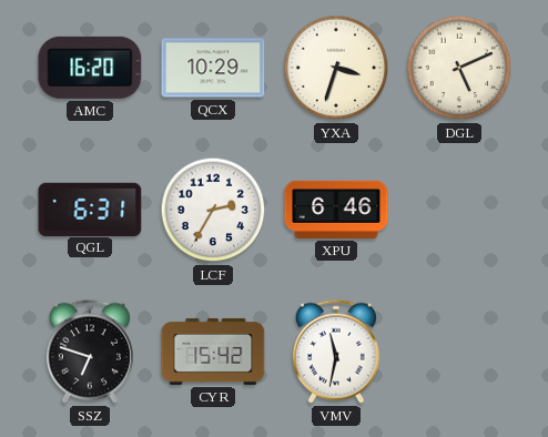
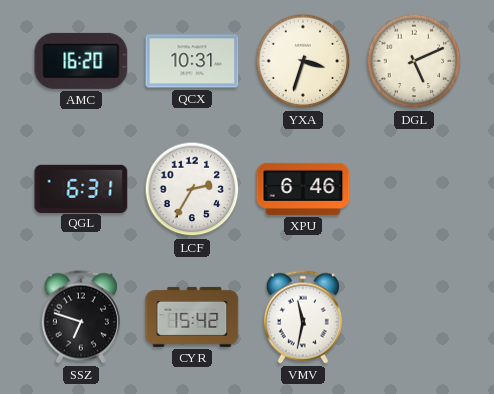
QCX: 10:29 -> 10:31 (192, 61)
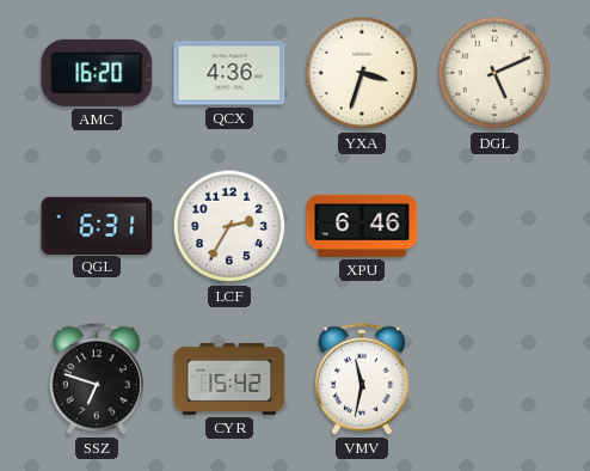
QCX: 10:31 -> 4:36 (229, 73)
